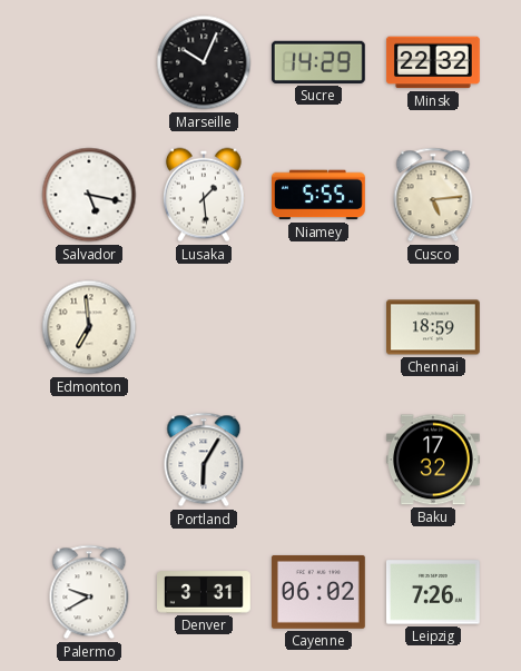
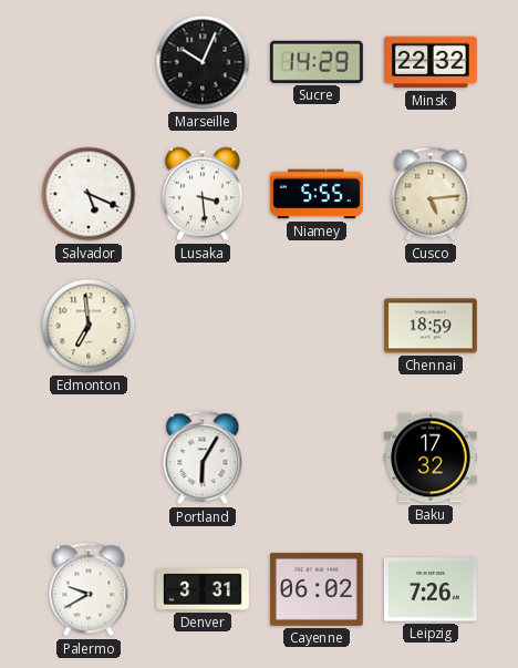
Salvador: 5:17 -> 5:19 (89, 194)
Lusaka: 1:29 -> 3:29 (203, 194)
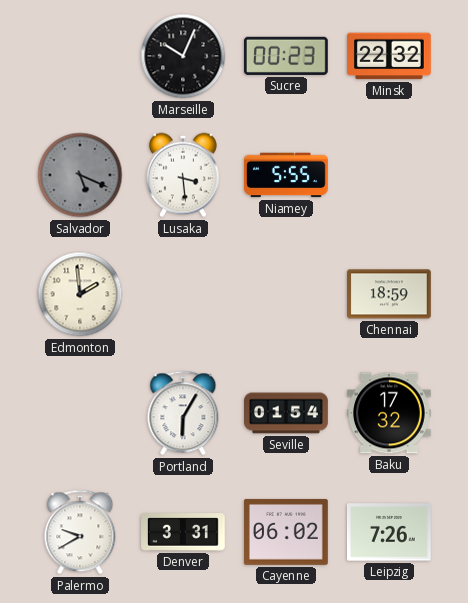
Sucre: 14:29 -> 00:23 (286, 56)
Salvador dial: white -> grey (80, 175)
Cusco: 5:14 -> none (431, 194)
Edmonton: 6:59 -> 1:59 (80, 294)
Seville: none -> 01:54 (287, 413)
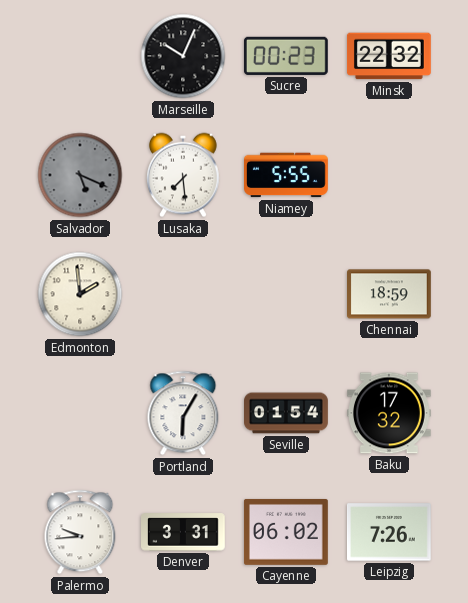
Lusaka: 3:29 -> 7:29 (183, 175)
Palermo: 9:40 -> 9:44 (80, 532)
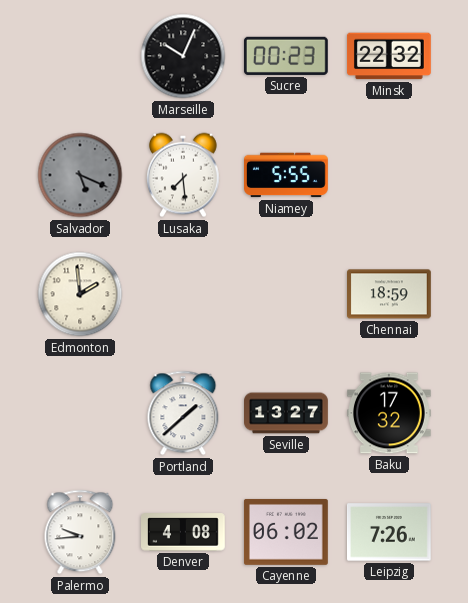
Portland: 6:05 -> 1:38 (183, 413)
Seville: 01:54 -> 13:27 (287, 413)
Denver: 3:31 -> 4:08 (184, 532)
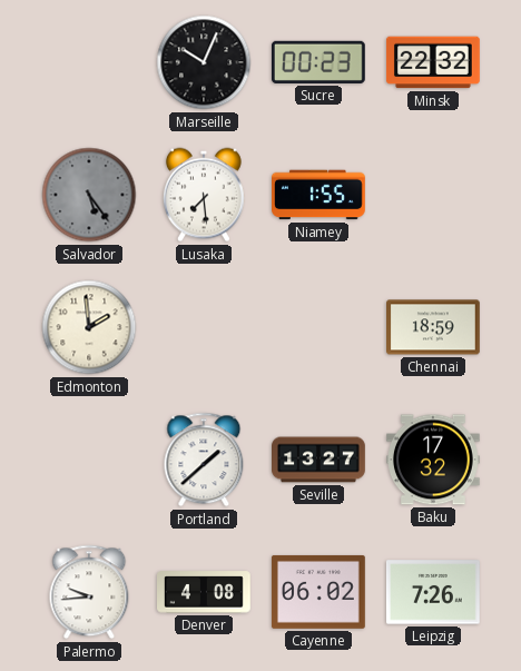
Salvador: 5:19 -> 5:24 (89, 195)
Niamey: 5:55 -> 1:55 (320, 195)
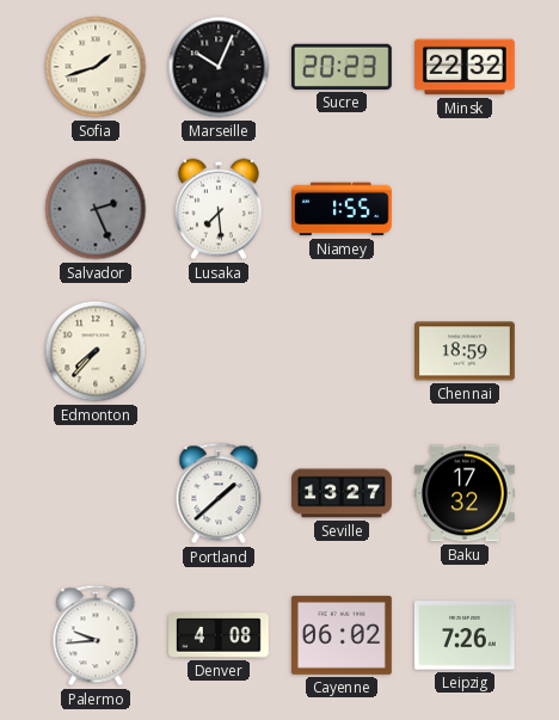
Sofia: none -> 1:42 (96, 67)
Sucre: 00:23 -> 20:23 (342, 67)
Salvador: 5:24 -> 2:26 (96, 209)
Edmonton: 1:59 -> 7:37 (96, 351)
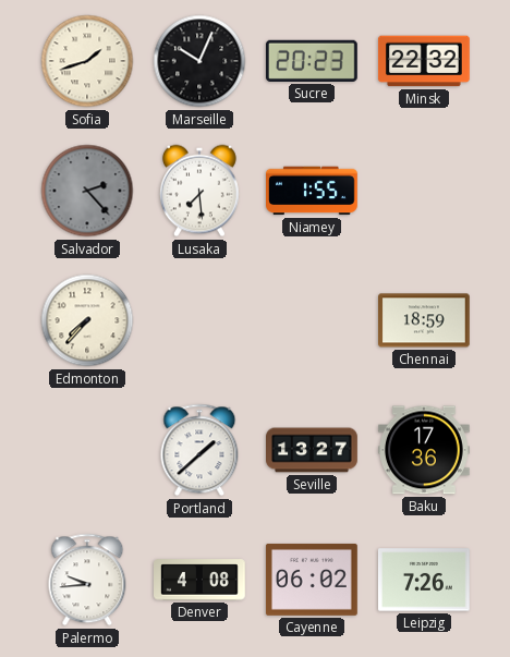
Salvador: 2:26 -> 2:23 (87, 191)
Baku: 17:32 -> 17:36 (425, 450)
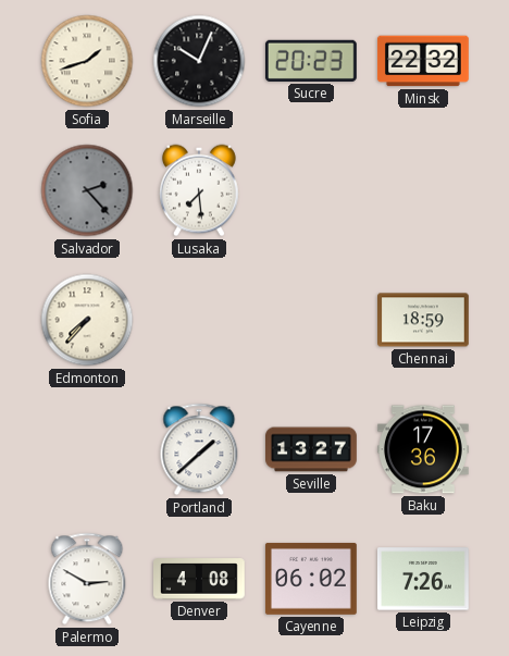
Niamey: 1:55 -> none (313, 191)
Palermo: 9:44 -> 2:50 (87, 579)
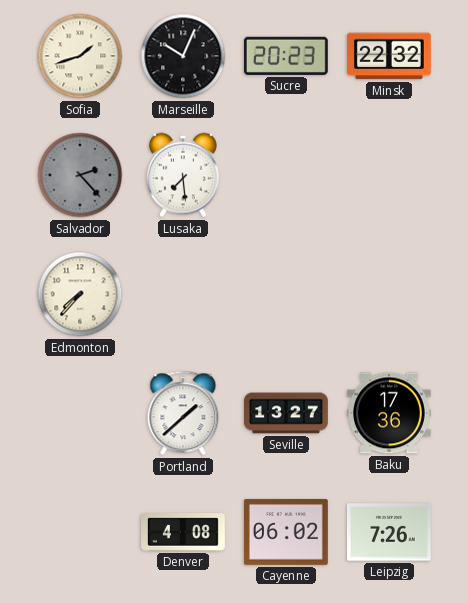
Chennai: 18:59 -> none (424, 320)
Palermo: 2:50 -> none (87, 579)
